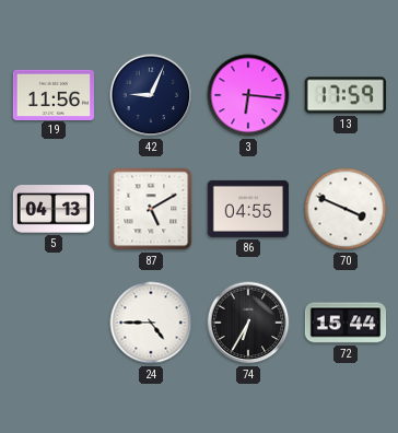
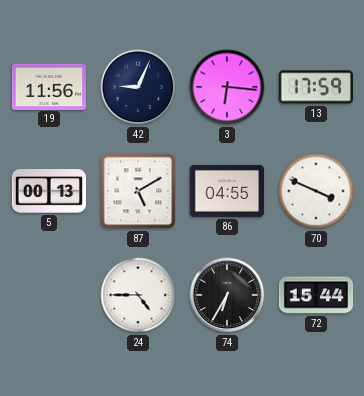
5: 04:13 -> 00:13 (48, 191)
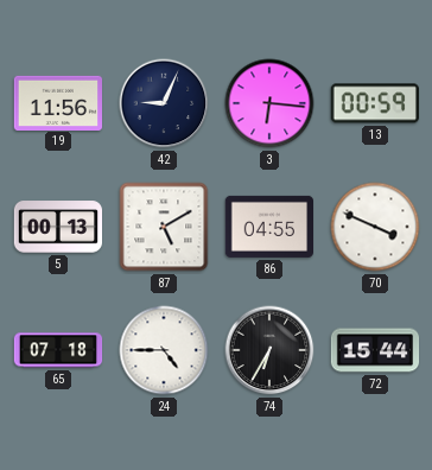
13: 17:59 -> 00:59 (375, 103)
65: none -> 07:18 (58, 350)
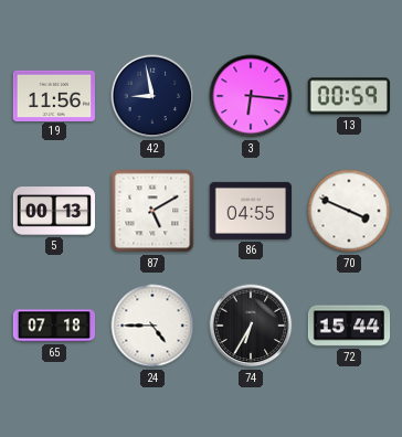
42: 9:04 -> 8:58 (152, 96)
